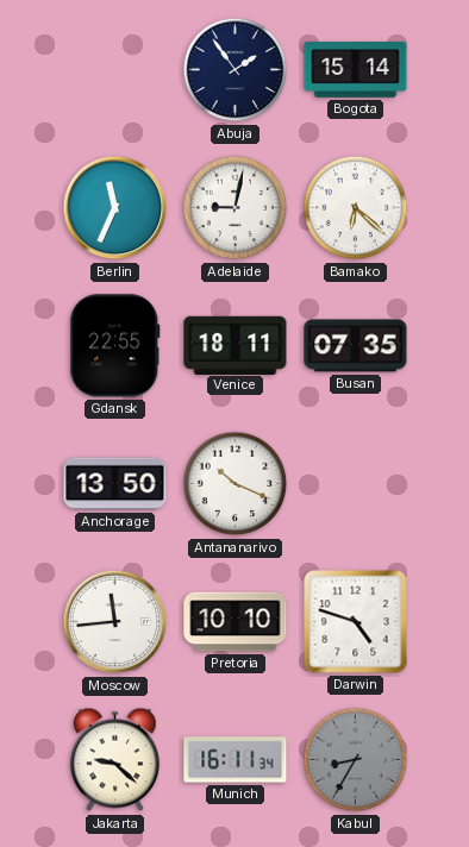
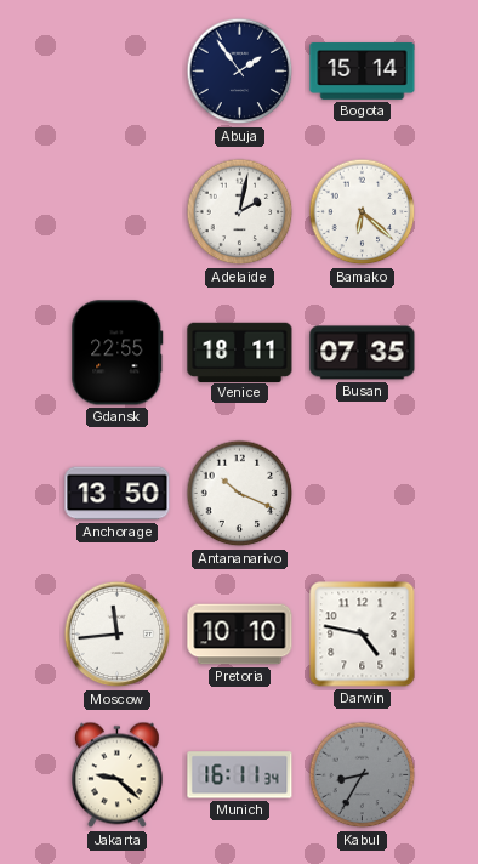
Berlin: 11:34 -> none (115, 208)
Adelaide: 9:02 -> 2:02 (240, 212)
Darwin: 4:48 -> 4:47 (363, 635)
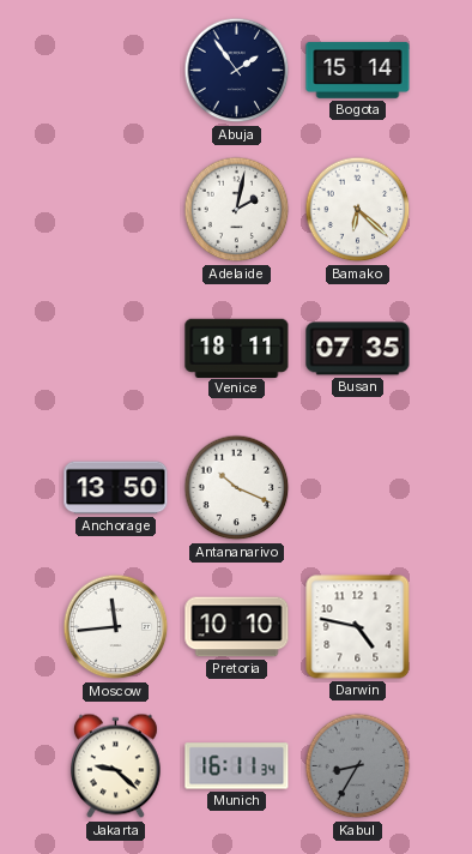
Gdansk: 22:55 -> none (118, 353)
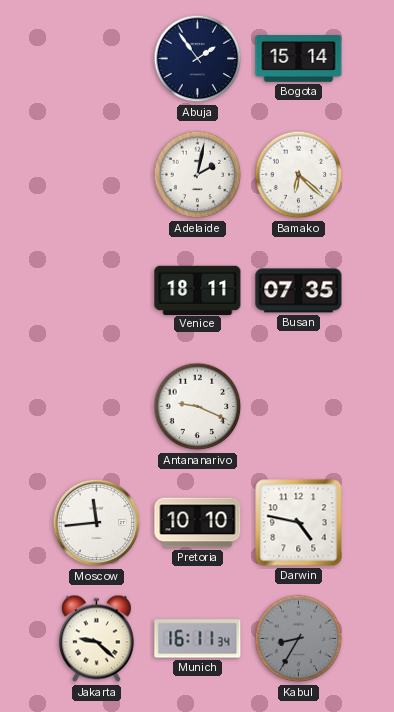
Anchorage: 13:50 -> none (116, 488)
Antananarivo: 10:19 -> 9:19 (198, 407)
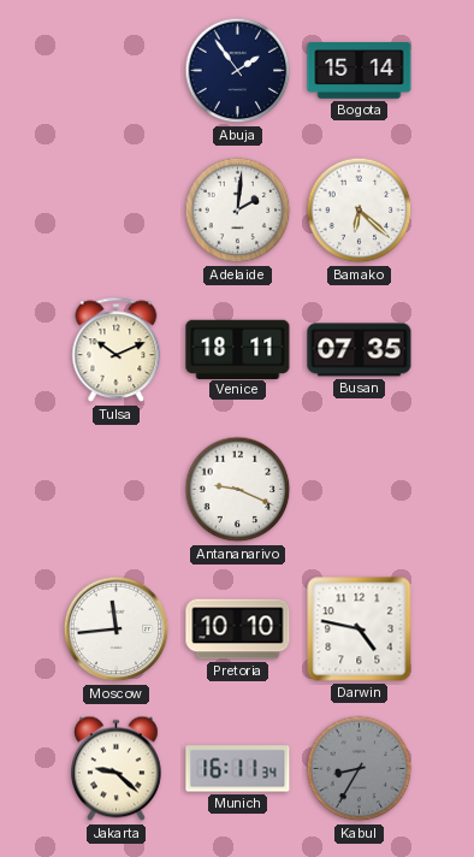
Adelaide: 2:02 -> 2:01 (238, 211)
Tulsa: none -> 10:11 (117, 350)
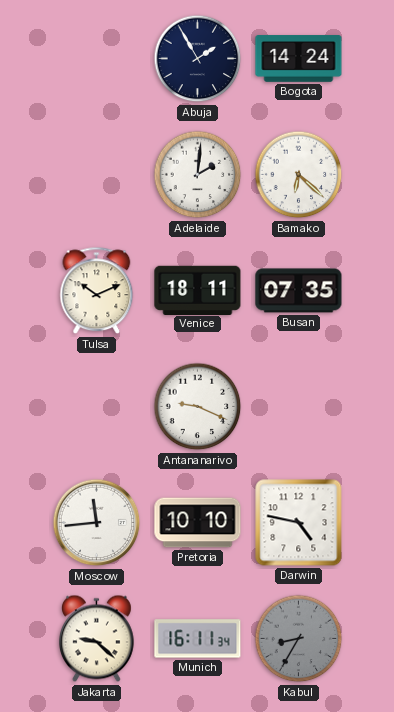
Abuja: 1:54 -> 1:55 (198, 59)
Bogota: 15:14 -> 14:24 (299, 59)
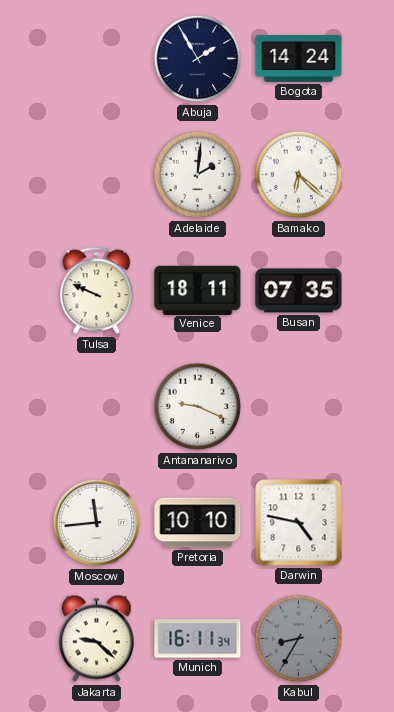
Tulsa: 10:11 -> 9:49 (97, 291)
